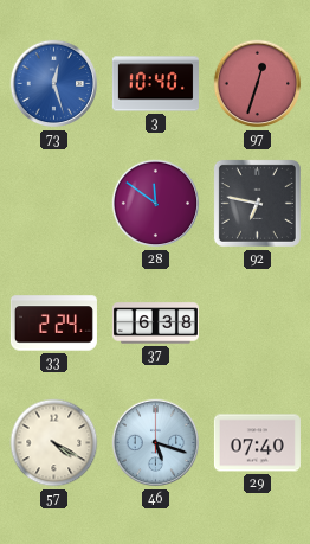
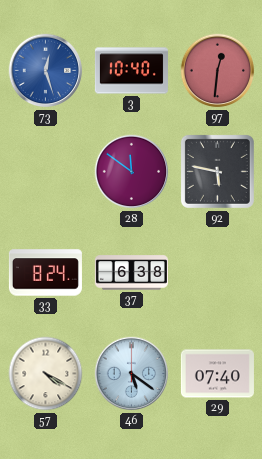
97: 12:33 -> 12:31 (218, 71)
92: 6:47 -> 5:47 (217, 171)
33: 2:24 -> 8:24 (45, 273)
46: 5:18 -> 5:21 (132, 374)
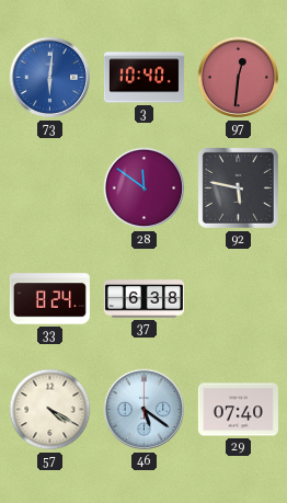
73: 12:27 -> 6:01 (50, 78)
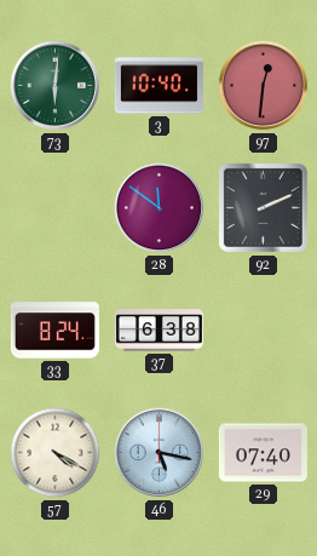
73 dial: blue -> green (56, 86)
92: 5:47 -> 2:11 (263, 207)
46: 5:21 -> 5:17 (160, 453)
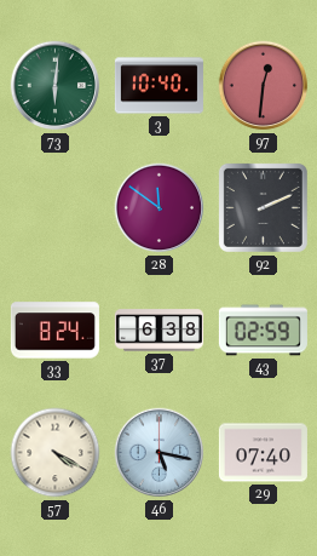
43: none -> 02:59 (263, 331)
